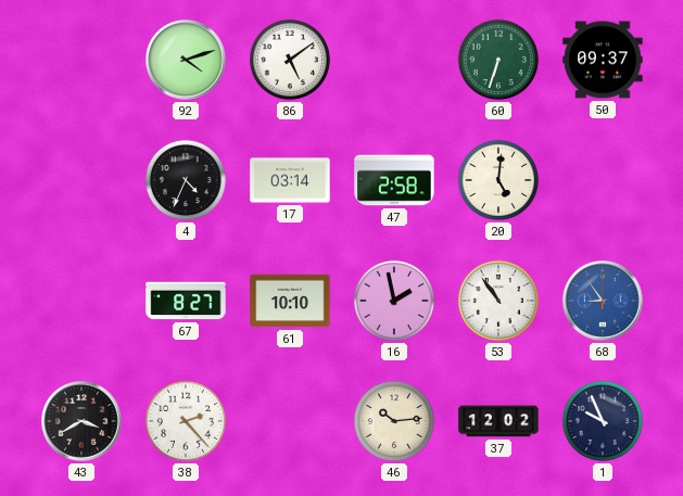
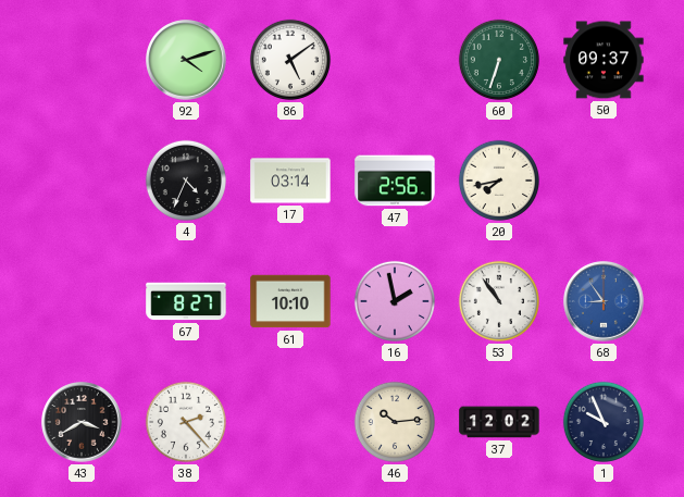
47: 2:58 -> 2:56 (395, 181)
20: 5:01 -> 7:43 (499, 181)
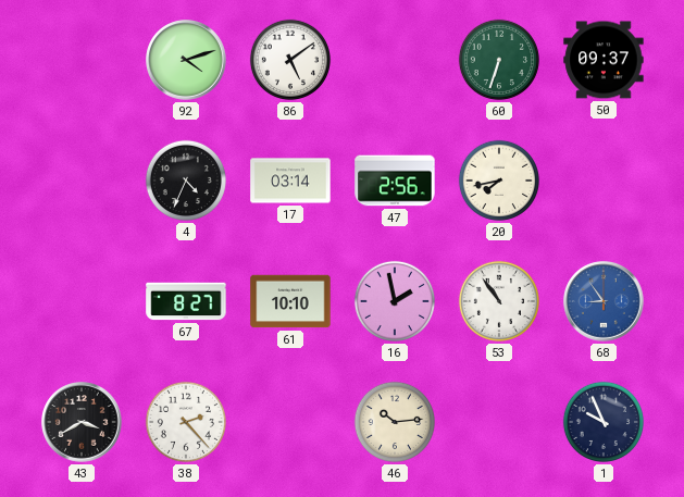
37: 12:02 -> none (499, 422)
